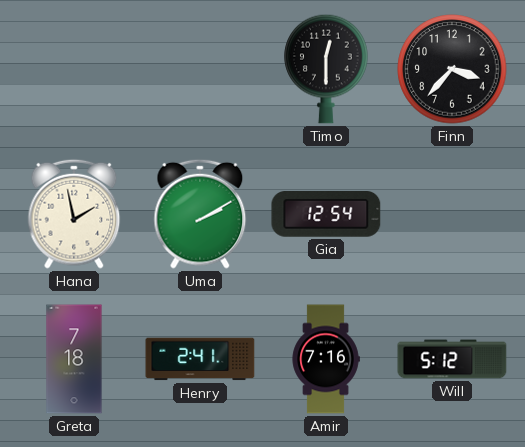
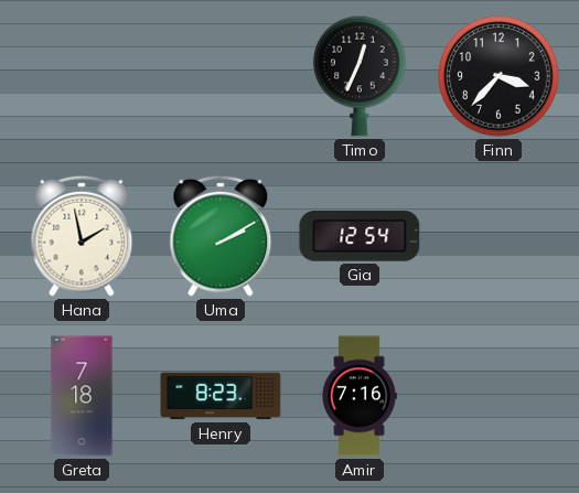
Timo: 12:30 -> 12:34 (360, 76)
Henry: 2:41 -> 8:23 (221, 396)
Will: 5:12 -> none (452, 359)
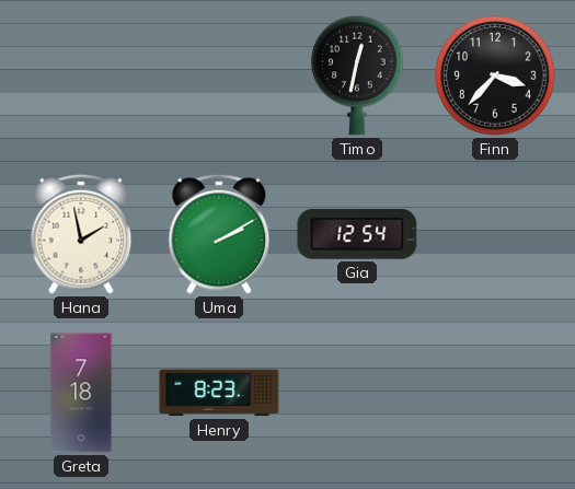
Timo: 12:34 -> 12:32 (357, 75)
Amir: 7:16 -> none (360, 396)
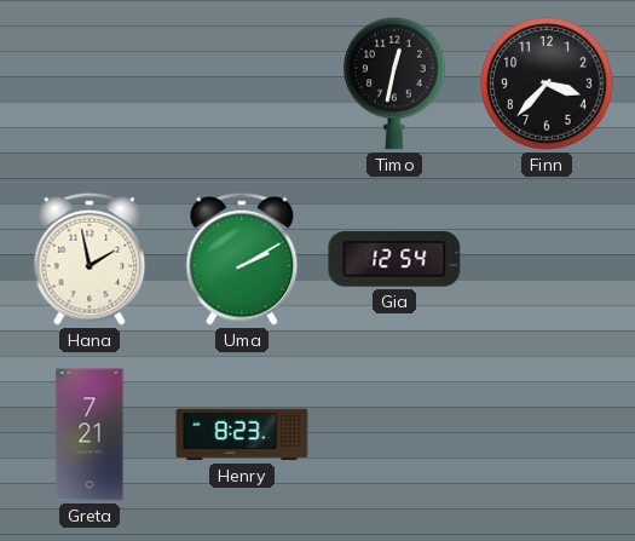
Greta: 7:18 -> 7:21 (90, 434)
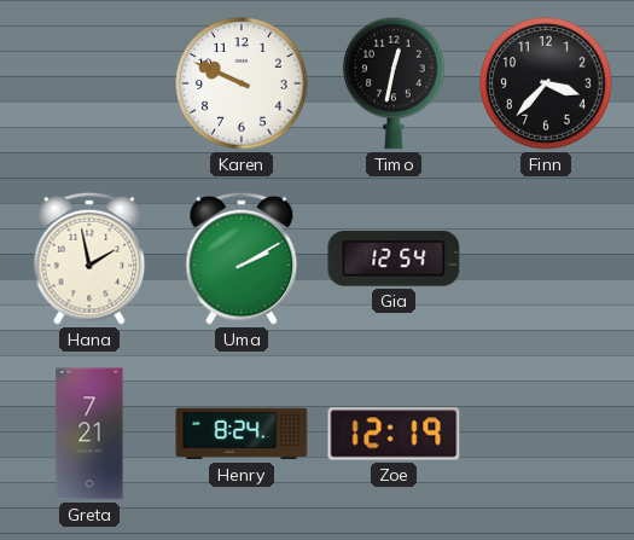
Karen: none -> 9:49 (242, 83)
Henry: 8:23 -> 8:24 (242, 434)
Zoe: none -> 12:19 (394, 434)
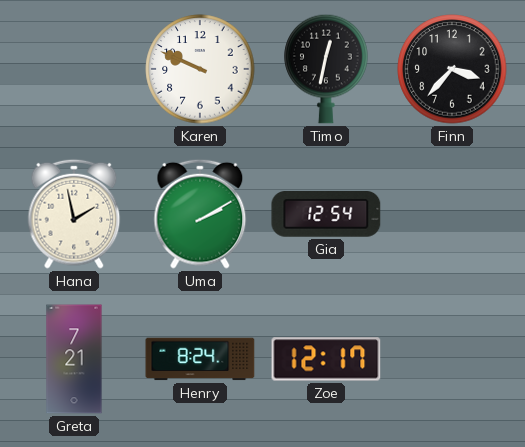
Zoe: 12:19 -> 12:17 (326, 359)
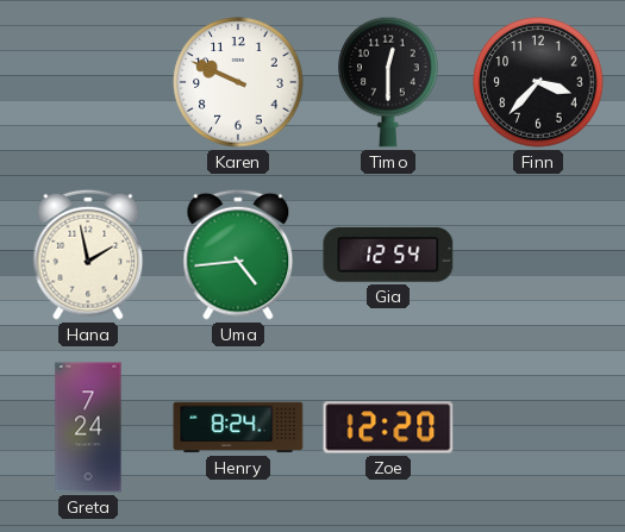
Timo: 12:32 -> 12:30 (388, 82)
Uma: 2:10 -> 4:44 (238, 255)
Greta: 7:21 -> 7:24 (88, 427)
Zoe: 12:17 -> 12:20 (388, 427)
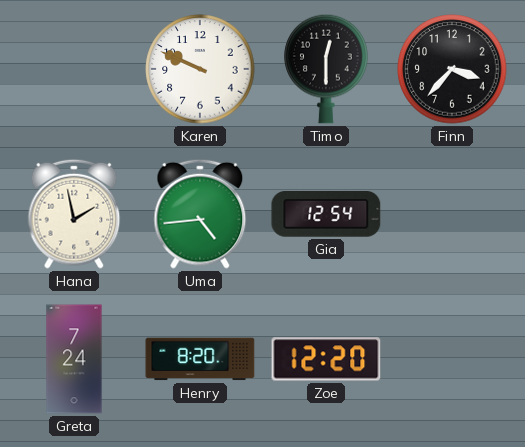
Henry: 8:24 -> 8:20 (200, 359)
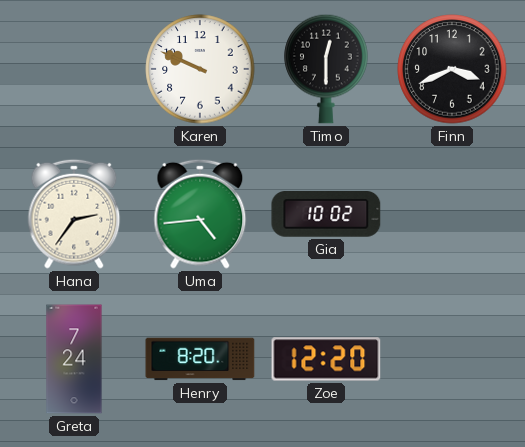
Finn: 3:37 -> 3:41 (452, 69)
Hana: 1:58 -> 2:36 (74, 214)
Gia: 12:54 -> 10:02 (326, 215)
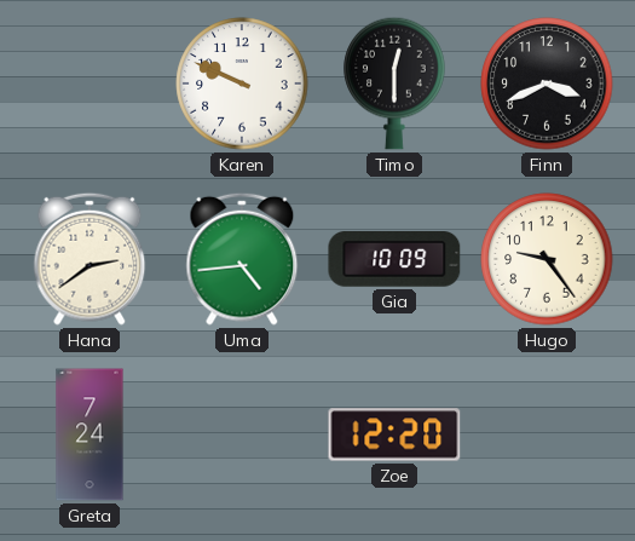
Hana: 2:36 -> 2:39 (90, 259)
Gia: 10:02 -> 10:09 (394, 260)
Hugo: none -> 9:24 (547, 259)
Henry: 8:20 -> none (200, 359)
